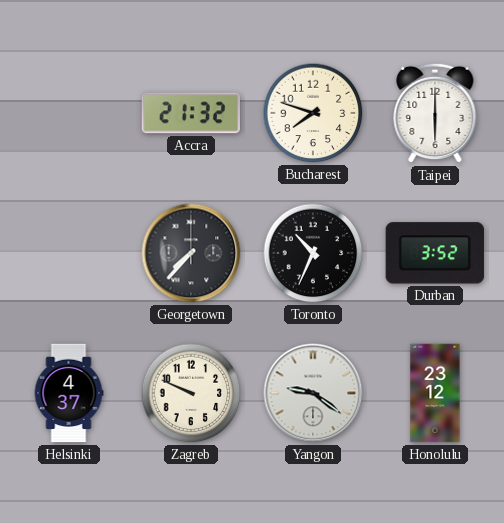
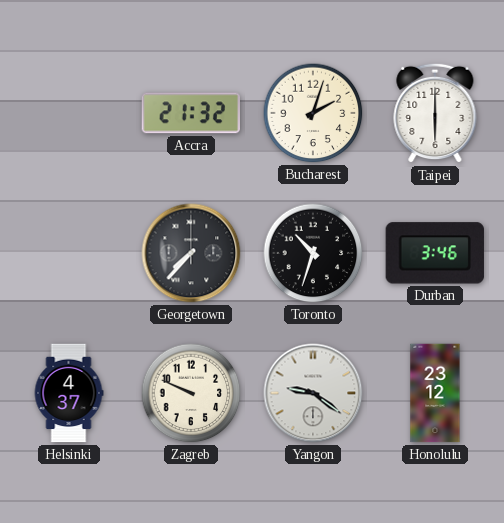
Bucharest: 7:48 -> 2:03 (313, 113)
Toronto: 10:34 -> 10:33 (313, 253)
Durban: 3:52 -> 3:46 (434, 253)
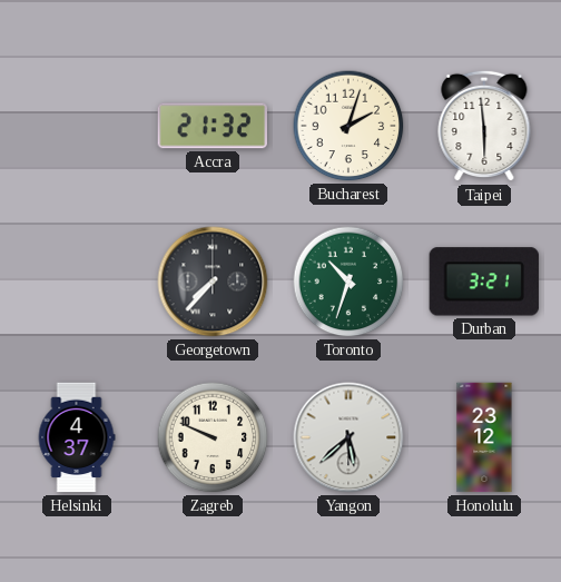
Taipei: 6:00 -> 5:59 (484, 126)
Toronto dial: black -> green (348, 282)
Durban: 3:46 -> 3:21 (483, 282)
Yangon: 9:21 -> 5:38 (348, 437)
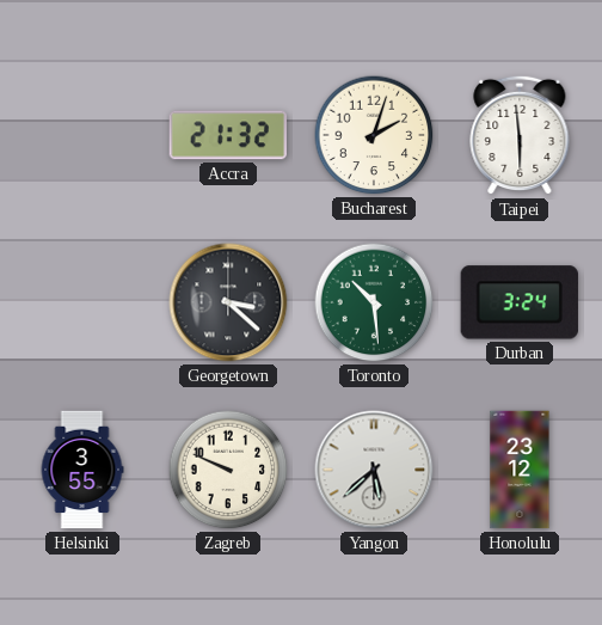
Georgetown: 7:37 -> 3:22 (228, 302)
Toronto: 10:33 -> 10:29 (374, 302)
Durban: 3:21 -> 3:24 (518, 302)
Helsinki: 4:37 -> 3:55 (82, 470)
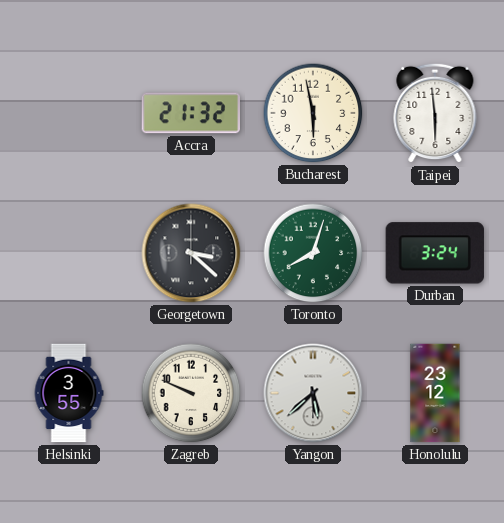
Bucharest: 2:03 -> 5:58 (313, 113)
Toronto: 10:29 -> 8:03 (313, 253)
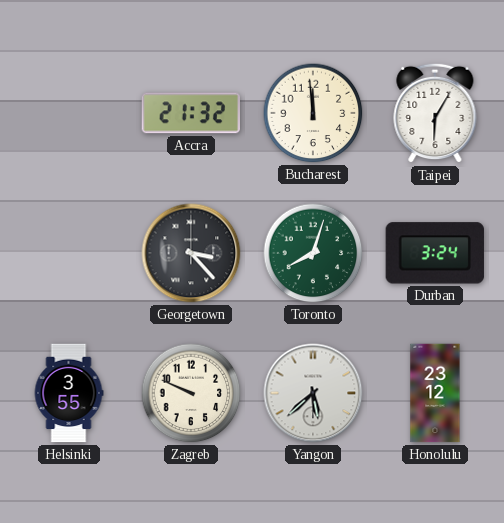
Bucharest: 5:58 -> 11:59 (313, 113)
Taipei: 5:59 -> 6:05 (435, 113)
Georgetown: 3:22 -> 3:23 (191, 253)
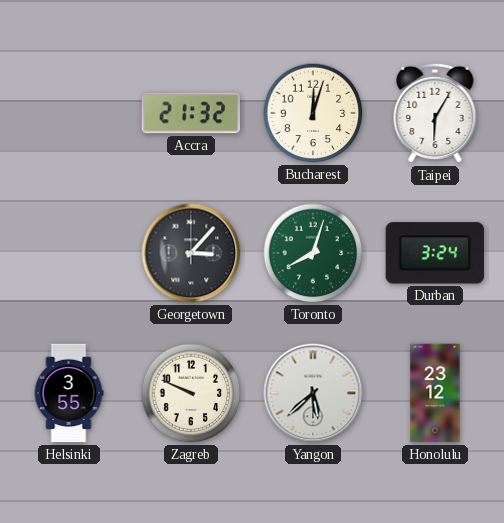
Bucharest: 11:59 -> 12:03 (313, 113)
Georgetown: 3:23 -> 3:07 (191, 253)
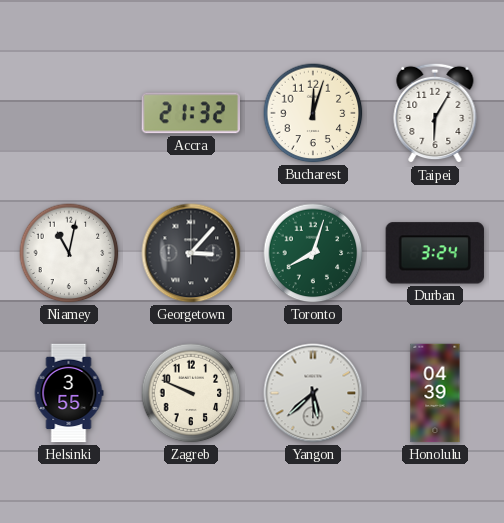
Niamey: none -> 11:02 (69, 253)
Honolulu: 23:12 -> 04:39 (435, 393)
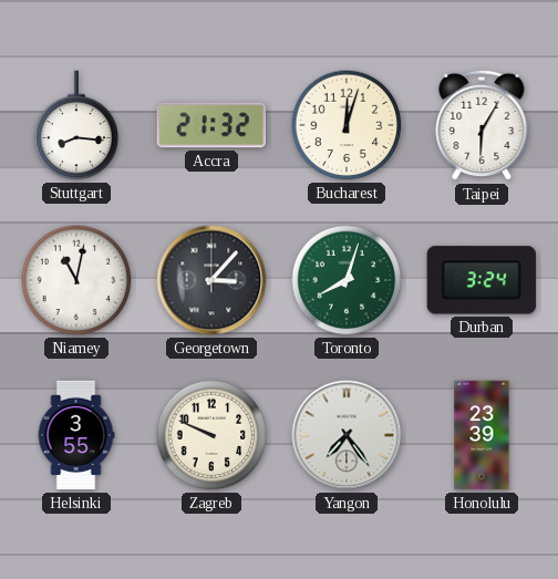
Stuttgart: none -> 8:16 (76, 125)
Yangon: 5:38 -> 7:24 (347, 435)
Honolulu: 04:39 -> 23:39 (482, 435)
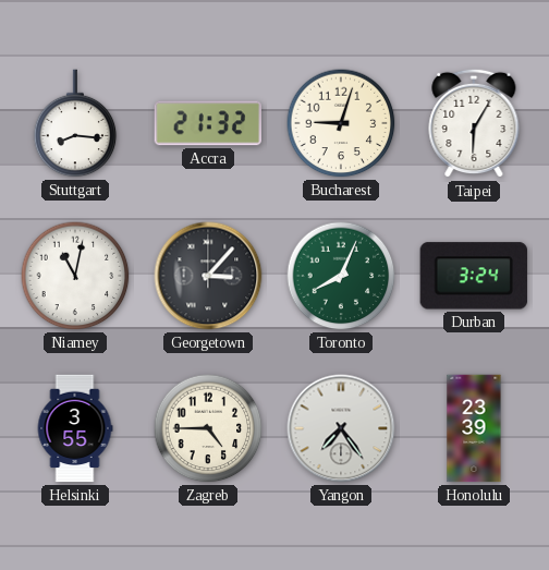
Bucharest: 12:03 -> 9:03 (341, 123)
Toronto: 8:03 -> 8:04 (341, 276)
Zagreb: 9:49 -> 4:45 (208, 428)
